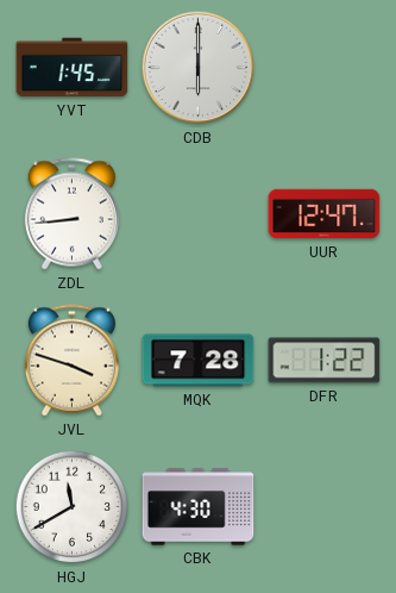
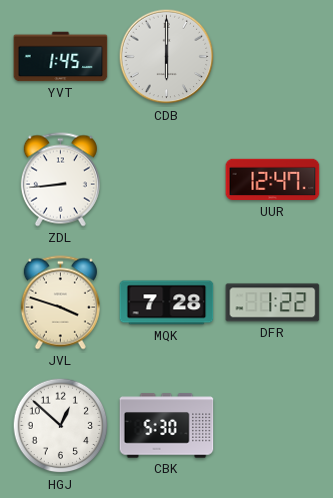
HGJ: 11:40 -> 12:52 (61, 426)
CBK: 4:30 -> 5:30 (167, 426)
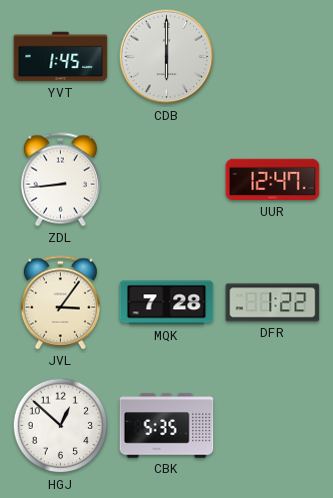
JVL: 3:48 -> 3:06 (60, 303)
CBK: 5:30 -> 5:35 (167, 426)
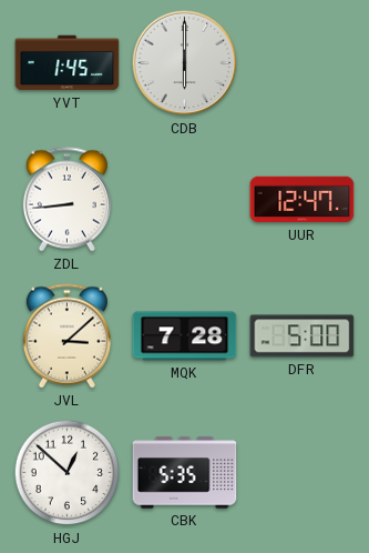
JVL: 3:06 -> 3:08 (66, 336)
DFR: 1:22 -> 5:00 (303, 336)
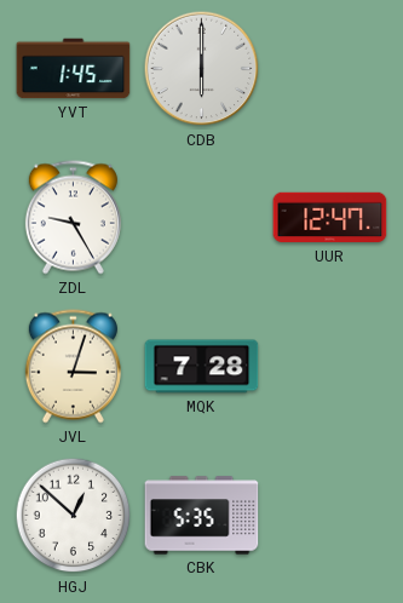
ZDL: 8:44 -> 9:25 (73, 218)
JVL: 3:08 -> 3:03 (73, 367)
DFR: 5:00 -> none (303, 336)
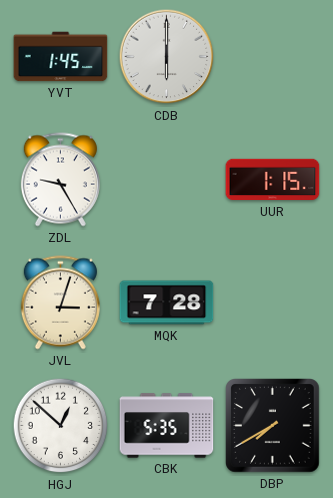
UUR: 12:47 -> 1:15 (273, 180)
DBP: none -> 7:40 (273, 426)
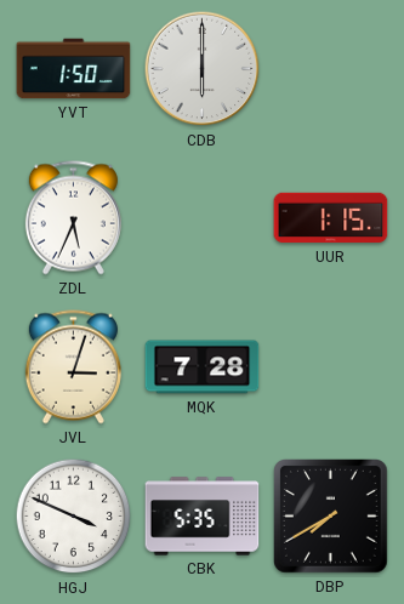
YVT: 1:45 -> 1:50 (74, 69)
ZDL: 9:25 -> 5:34 (73, 218)
HGJ: 12:52 -> 3:49 (74, 517)
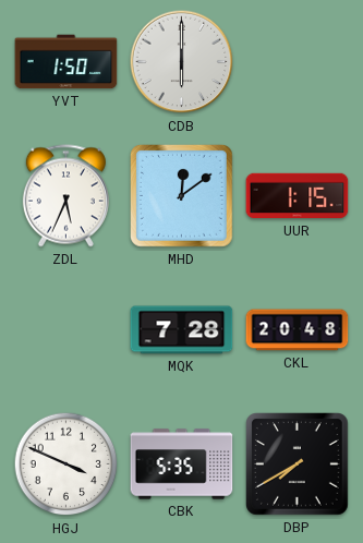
MHD: none -> 12:09 (182, 196)
JVL: 3:03 -> none (73, 367)
CKL: none -> 20:48 (298, 330)
